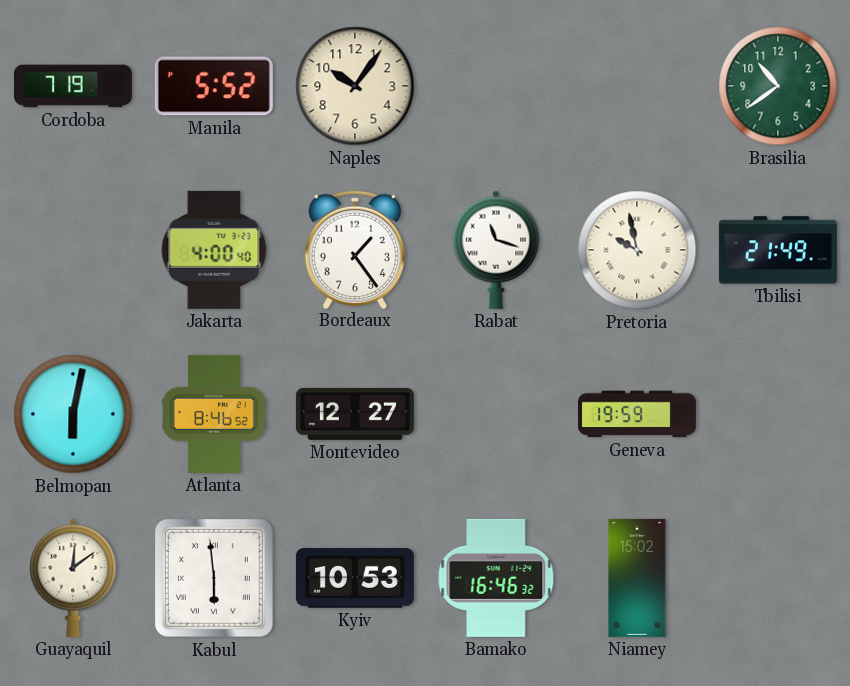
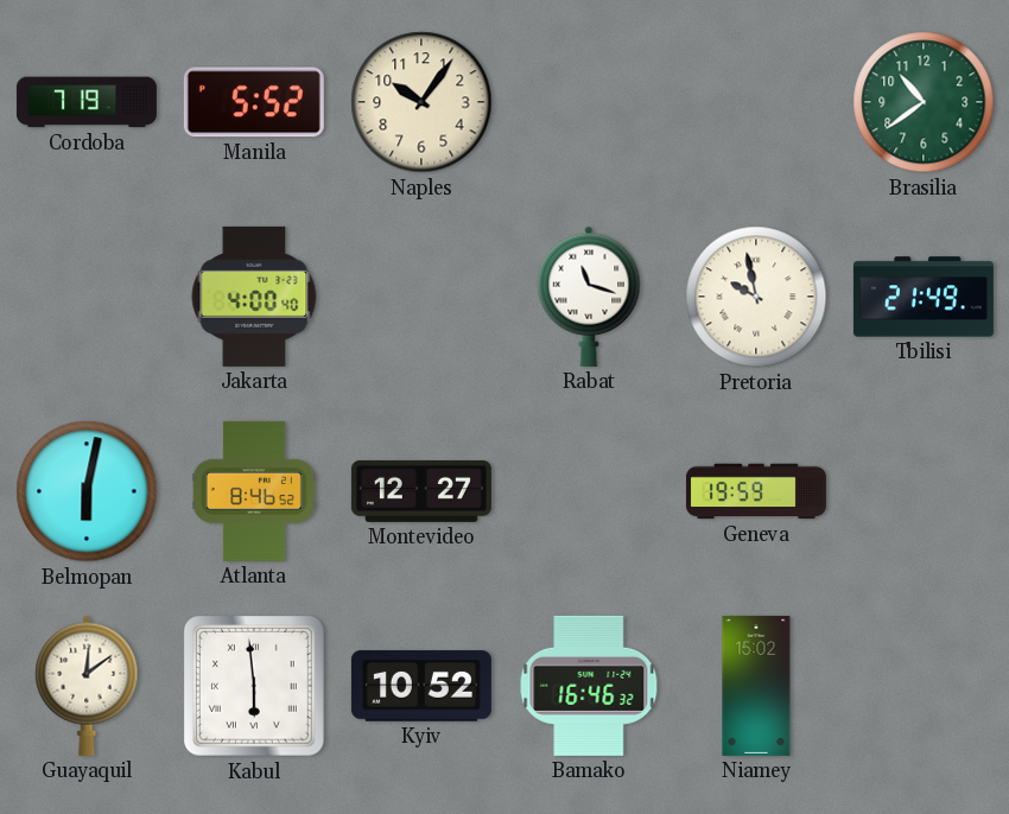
Bordeaux: 1:24 -> none (355, 249)
Kyiv: 10:53 -> 10:52 (421, 686)
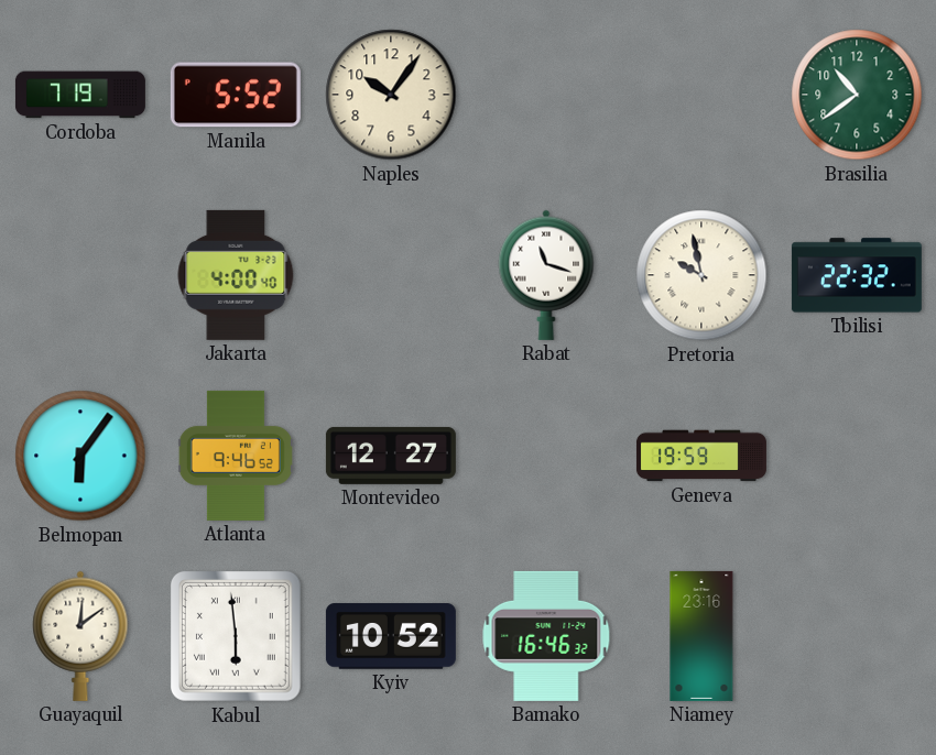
Tbilisi: 21:49 -> 22:32 (857, 275)
Belmopan: 6:02 -> 6:06 (80, 456)
Atlanta: 8:46 -> 9:46 (236, 456)
Niamey: 15:02 -> 23:16 (701, 636)
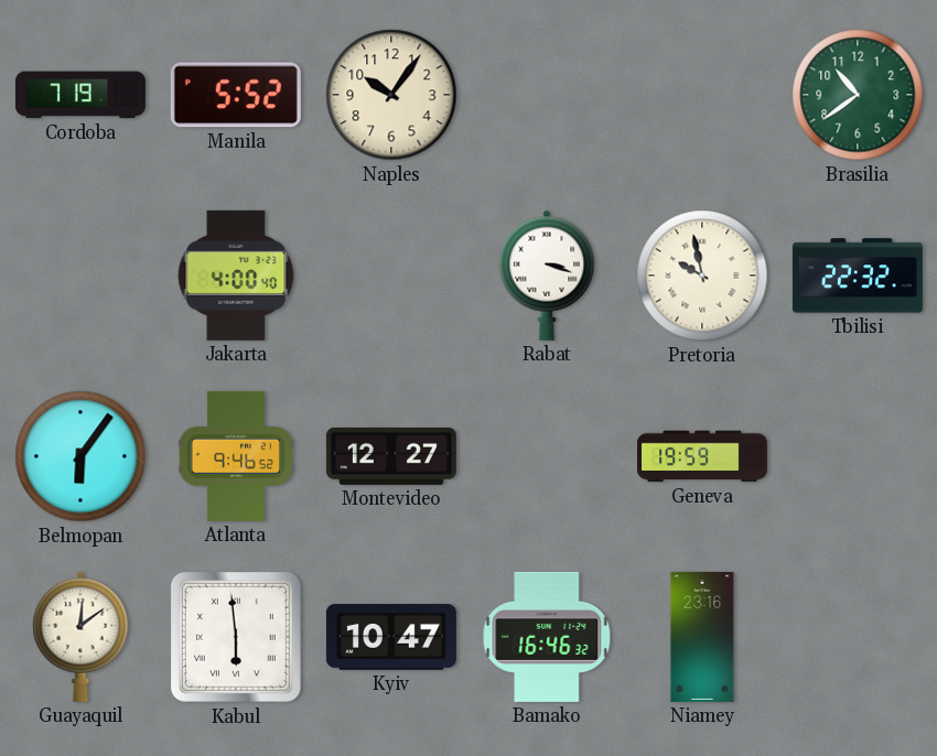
Rabat: 11:18 -> 3:18 (547, 276)
Kyiv: 10:52 -> 10:47 (391, 637)
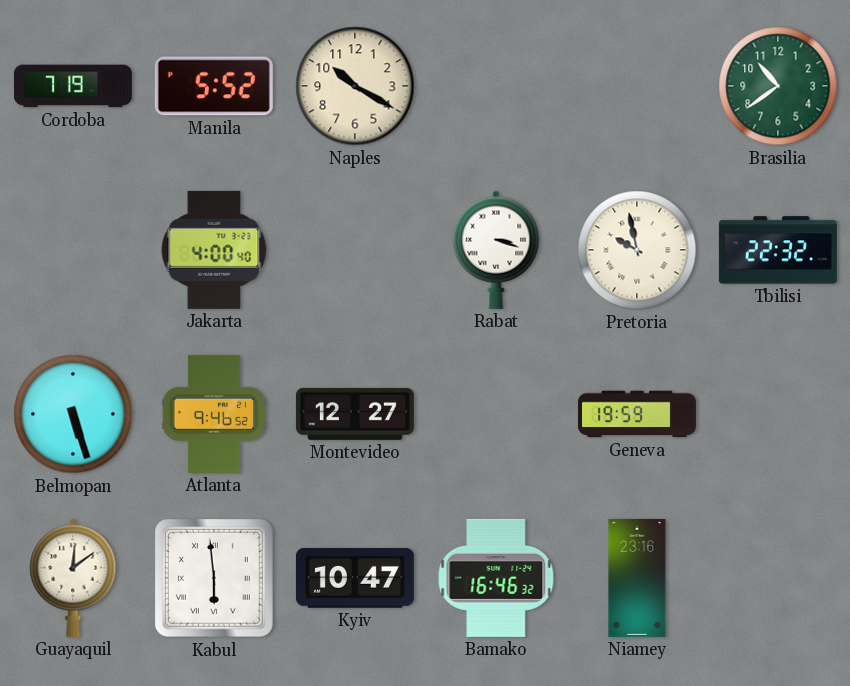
Naples: 10:06 -> 10:20 (355, 86)
Belmopan: 6:06 -> 5:27 (73, 414)
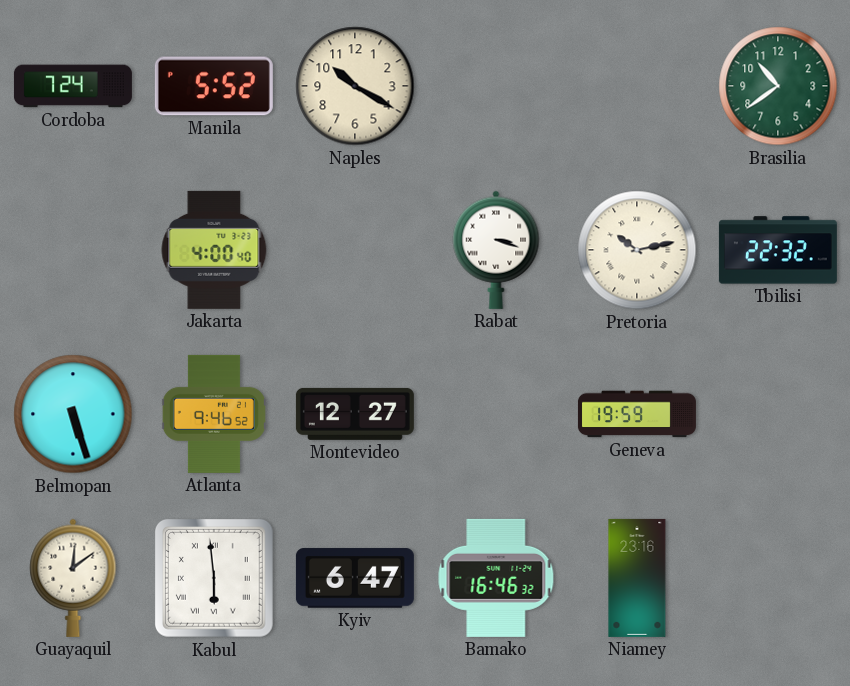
Cordoba: 7:19 -> 7:24 (73, 86)
Pretoria: 9:58 -> 10:13 (637, 250)
Kyiv: 10:47 -> 6:47 (355, 578)
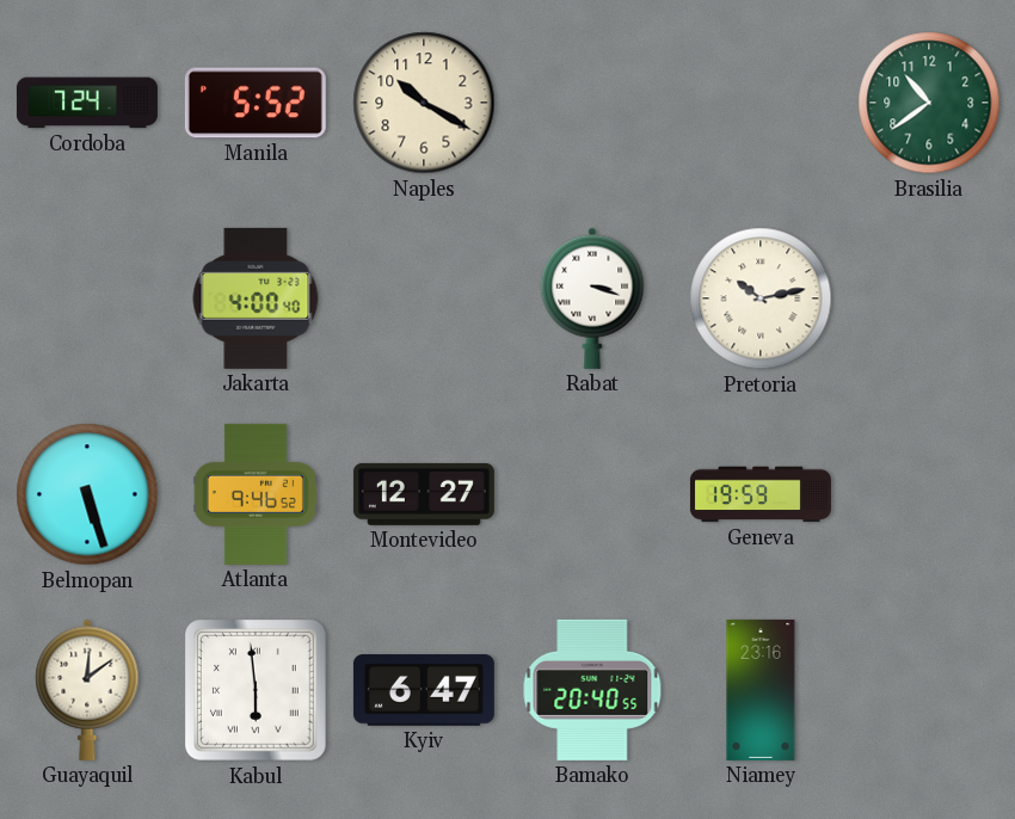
Tbilisi: 22:32 -> none (778, 250)
Bamako: 16:46 -> 20:40 (592, 690)
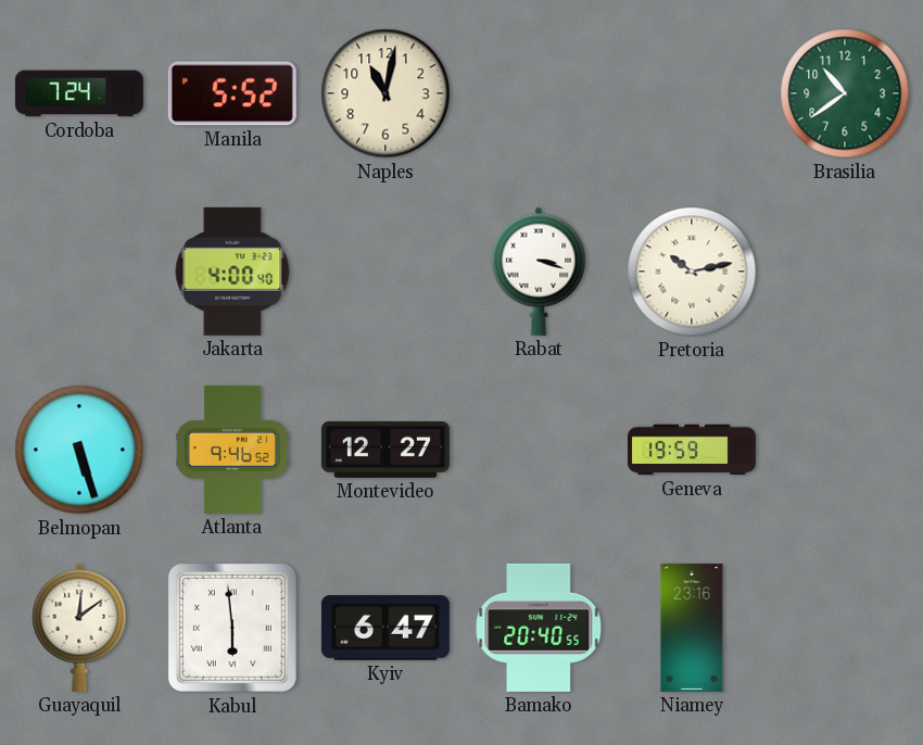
Naples: 10:20 -> 11:02 (385, 93)
